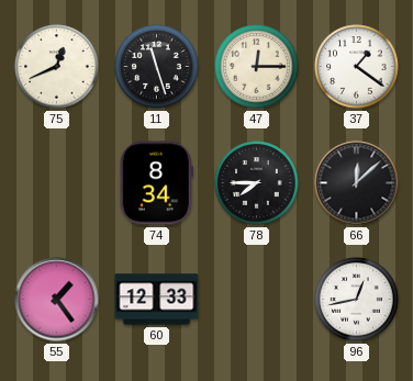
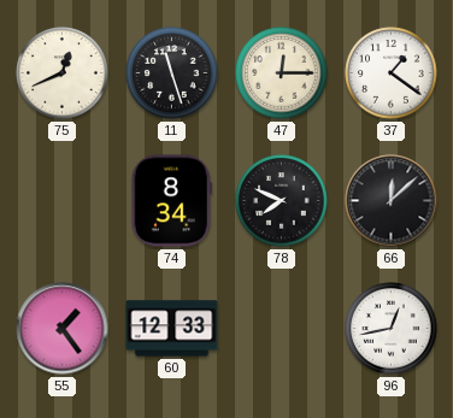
78: 7:45 -> 7:49 (282, 201)
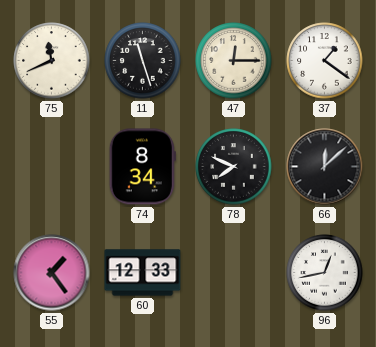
75: 12:41 -> 11:41 (52, 61)
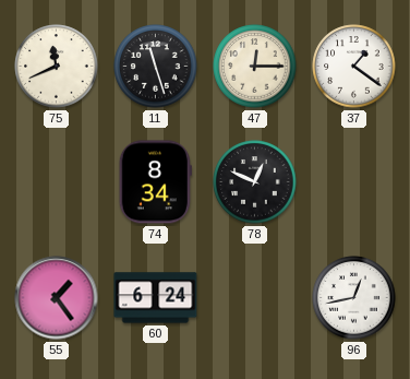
78: 7:49 -> 12:49 (255, 182)
66: 12:08 -> none (325, 167)
60: 12:33 -> 6:24 (156, 298)
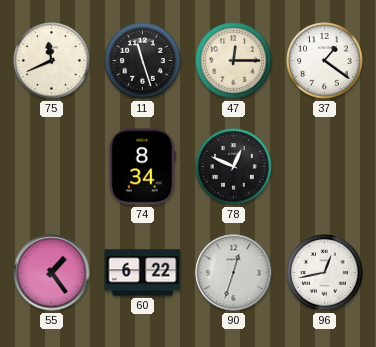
60: 6:24 -> 6:22 (143, 273)
90: none -> 12:33 (234, 273)
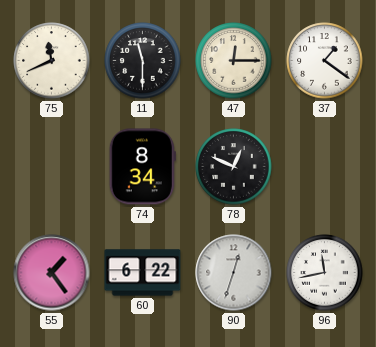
11: 11:27 -> 11:30 (143, 61)
96: 12:43 -> 11:43 (325, 273)
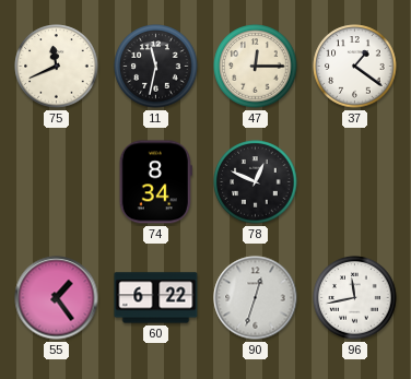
11: 11:30 -> 11:32 (156, 67)
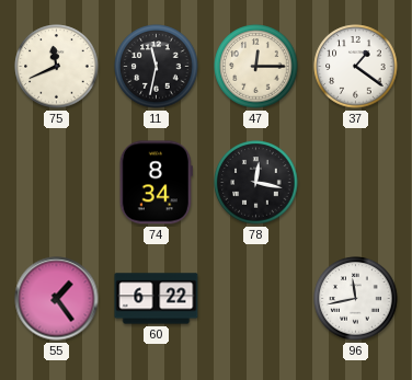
78: 12:49 -> 12:17 (256, 183)
90: 12:33 -> none (256, 298)
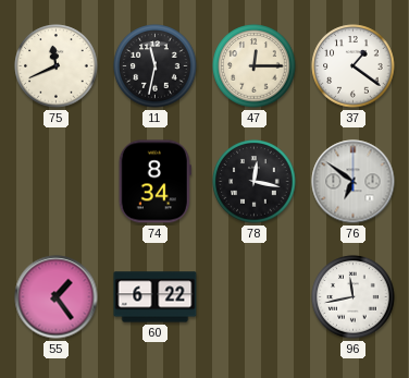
76: none -> 6:51 (354, 182)
